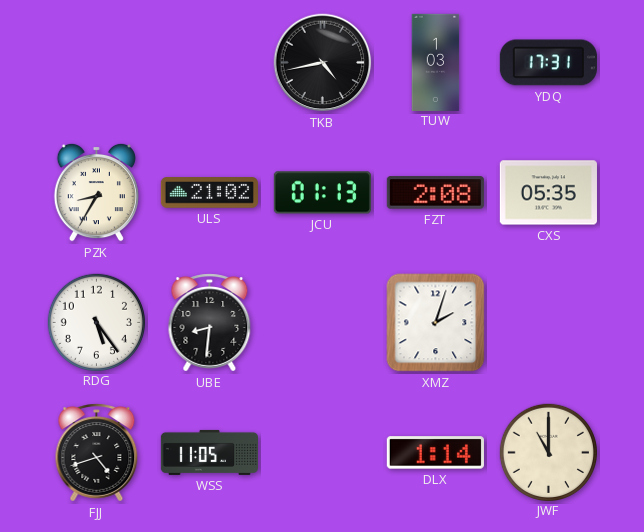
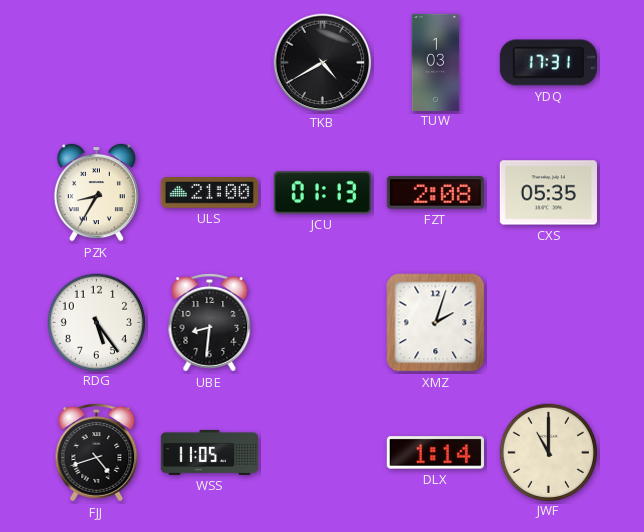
TKB: 4:43 -> 4:40 (323, 63)
ULS: 21:02 -> 21:00 (209, 193)
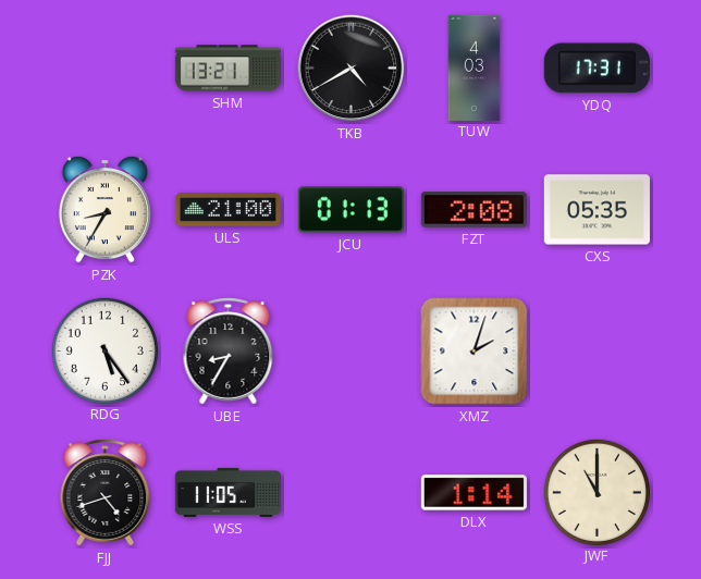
SHM: none -> 13:21 (227, 69)
TUW: 1:03 -> 4:03 (475, 67)
UBE: 8:31 -> 8:35 (229, 352)
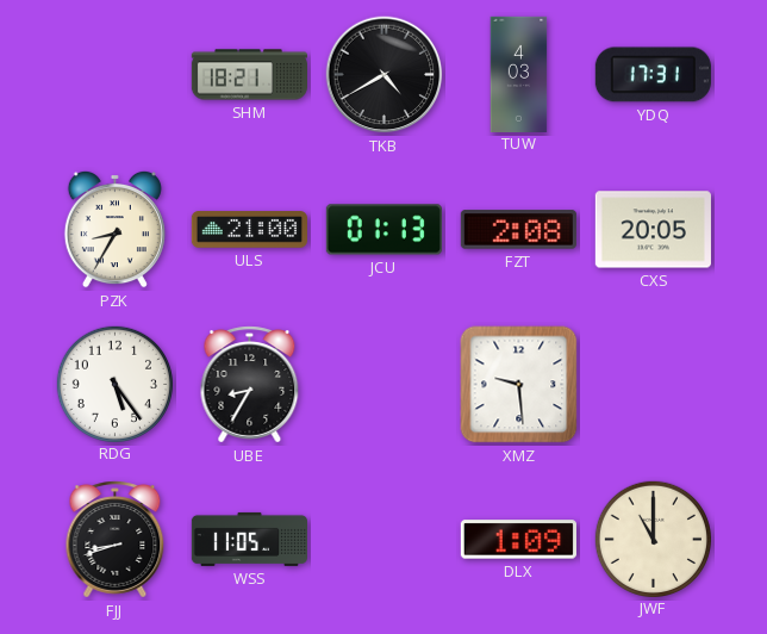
SHM: 13:21 -> 18:21 (249, 75)
CXS: 05:35 -> 20:05 (653, 230)
XMZ: 2:03 -> 9:29 (519, 385)
FJJ: 4:42 -> 8:42 (116, 540)
DLX: 1:14 -> 1:09 (518, 540)
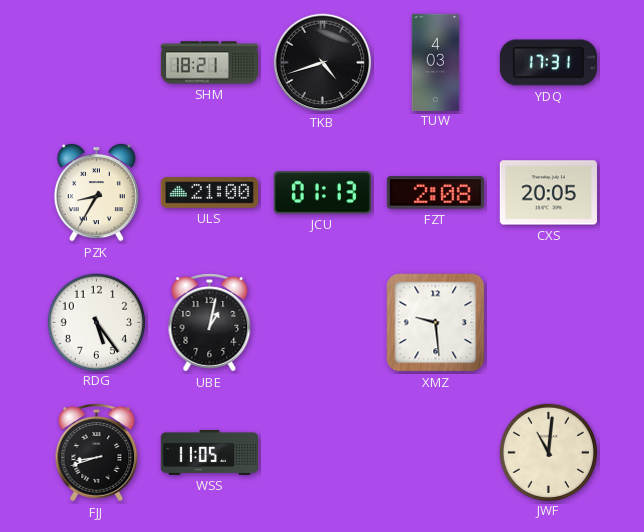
TKB: 4:40 -> 4:42 (323, 63)
UBE: 8:35 -> 1:02 (210, 323)
DLX: 1:09 -> none (518, 540)
JWF: 11:00 -> 11:01 (548, 452)
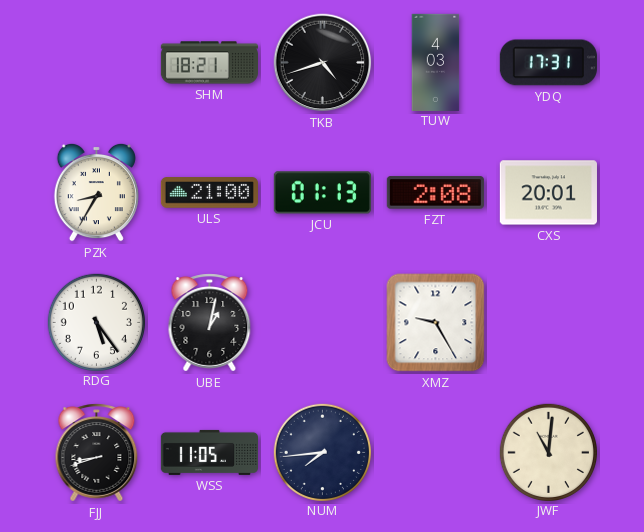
CXS: 20:05 -> 20:01 (548, 193)
XMZ: 9:29 -> 9:25 (436, 323)
NUM: none -> 7:44 (322, 452)
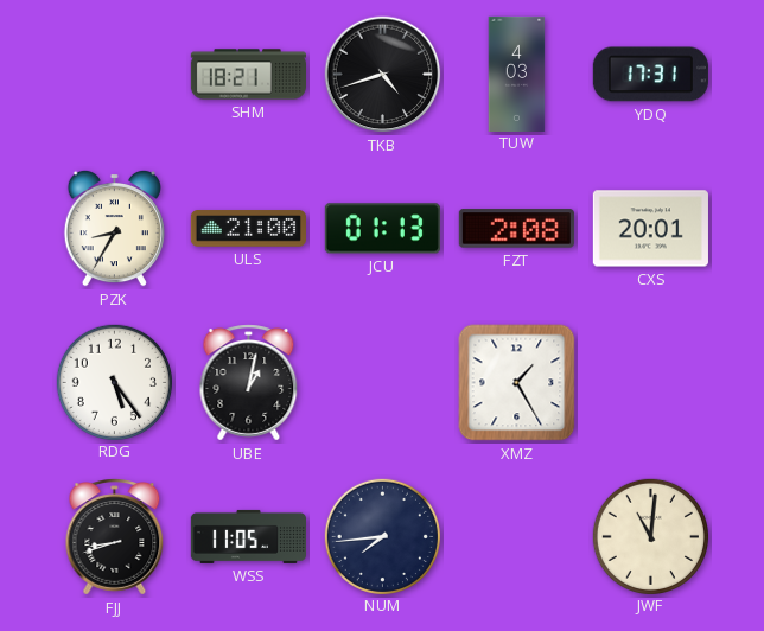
XMZ: 9:25 -> 1:25 (517, 383)
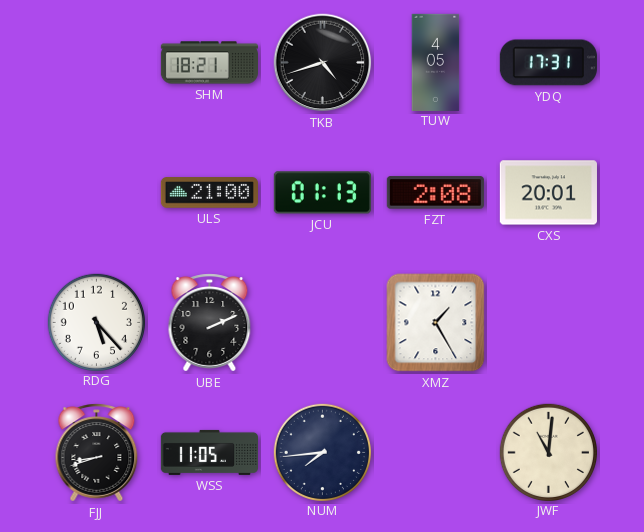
TUW: 4:03 -> 4:05 (436, 62)
PZK: 8:35 -> none (114, 228)
RDG: 5:24 -> 5:23 (96, 322)
UBE: 1:02 -> 2:11 (210, 323)
